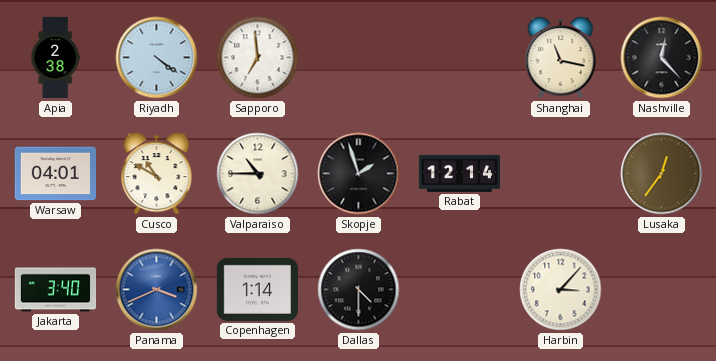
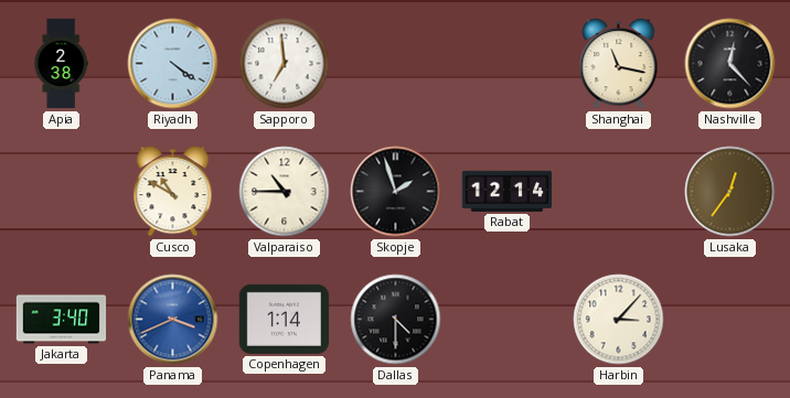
Warsaw: 04:01 -> none (55, 174)
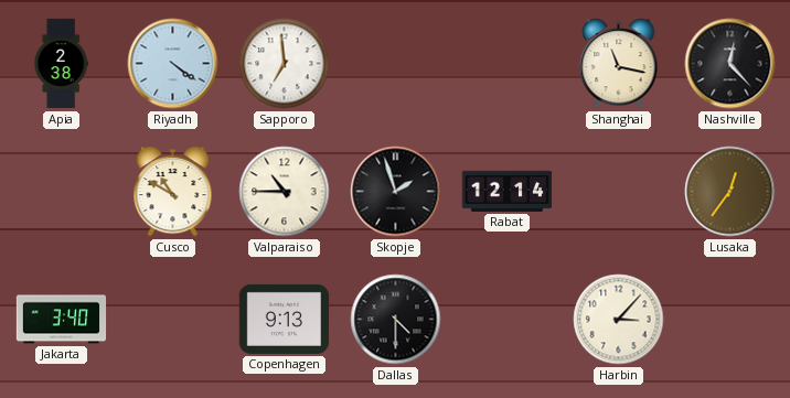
Panama: 3:41 -> none (173, 320)
Copenhagen: 1:14 -> 9:13 (284, 319)
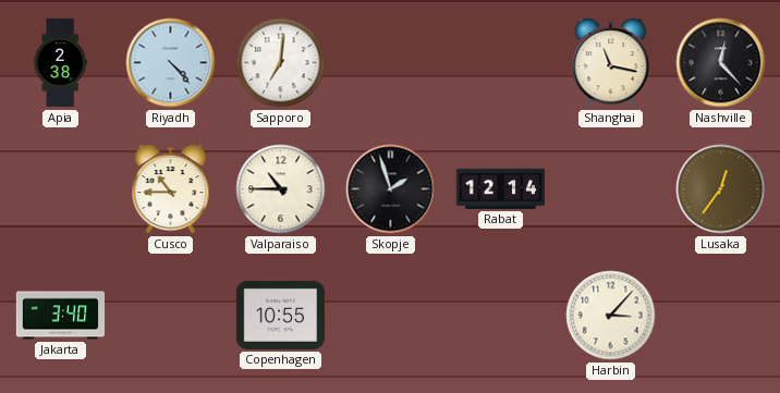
Riyadh: 4:21 -> 4:23 (171, 63)
Sapporo: 6:59 -> 7:01 (281, 63)
Cusco: 10:50 -> 10:45 (171, 189)
Copenhagen: 9:13 -> 10:55 (280, 315)
Dallas: 4:30 -> none (396, 320)
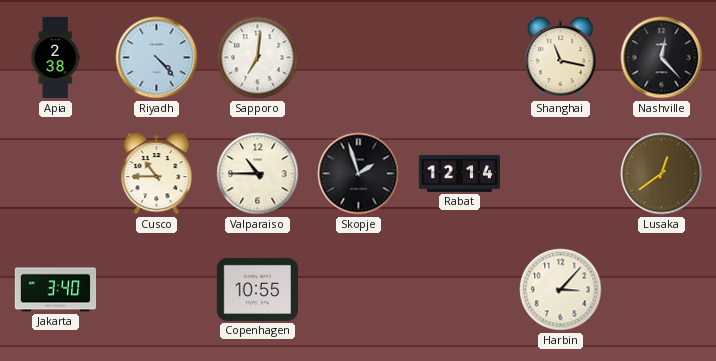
Lusaka: 12:36 -> 12:39 (662, 174)
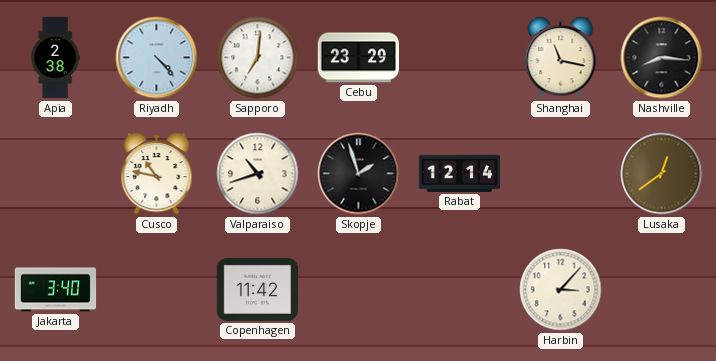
Cebu: none -> 23:29 (358, 58)
Nashville: 12:23 -> 8:16 (662, 58)
Cusco: 10:45 -> 10:47 (157, 174)
Valparaiso: 10:45 -> 10:42 (258, 174)
Copenhagen: 10:55 -> 11:42 (257, 289)
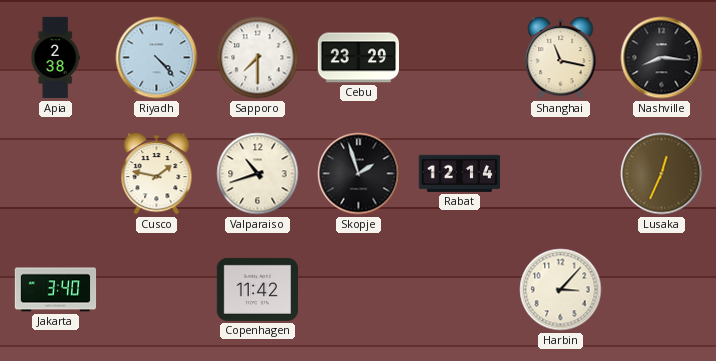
Sapporo: 7:01 -> 7:30 (258, 58)
Cusco: 10:47 -> 1:47 (157, 174)
Lusaka: 12:39 -> 12:34 (662, 174)
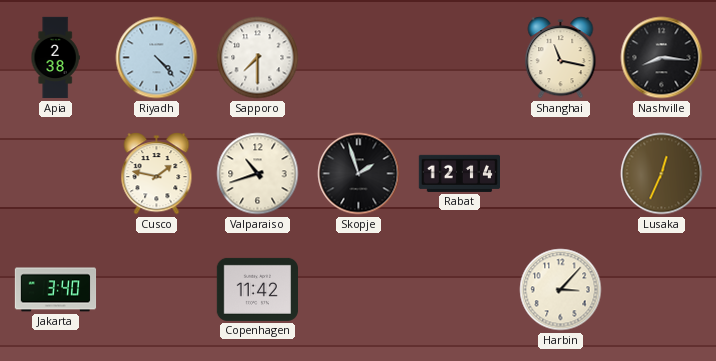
Cebu: 23:29 -> none (358, 58)
